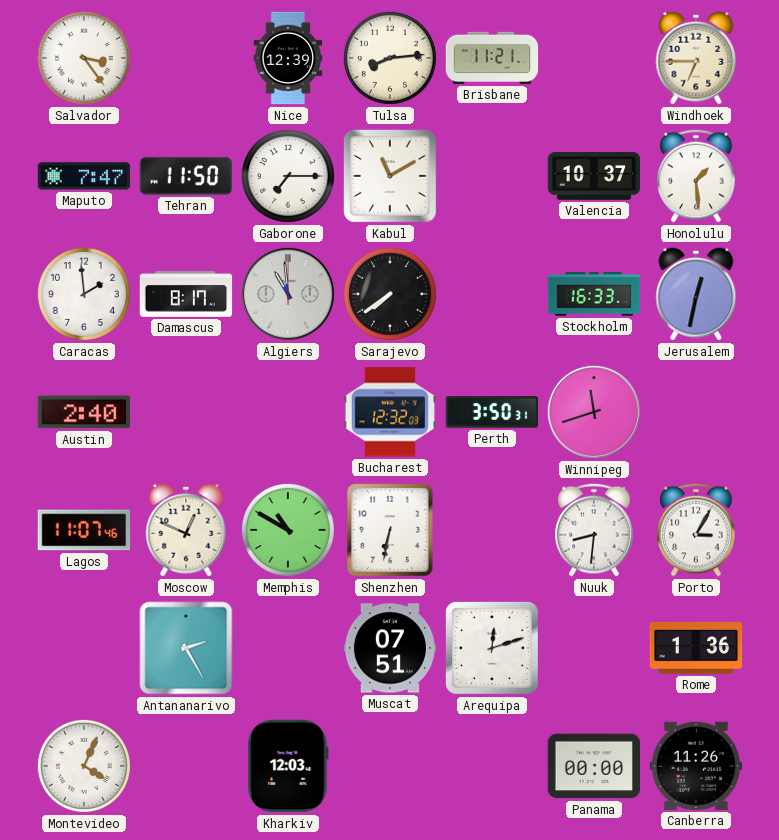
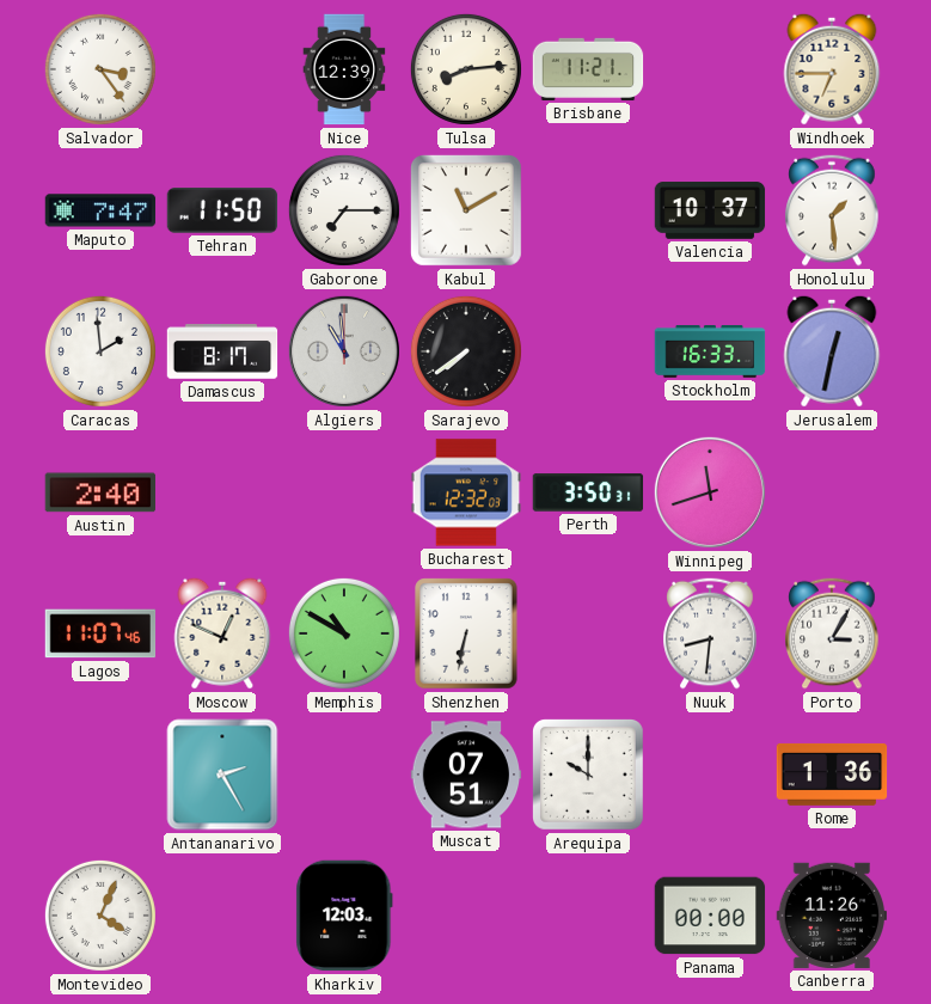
Arequipa: 12:12 -> 10:00 (588, 775)
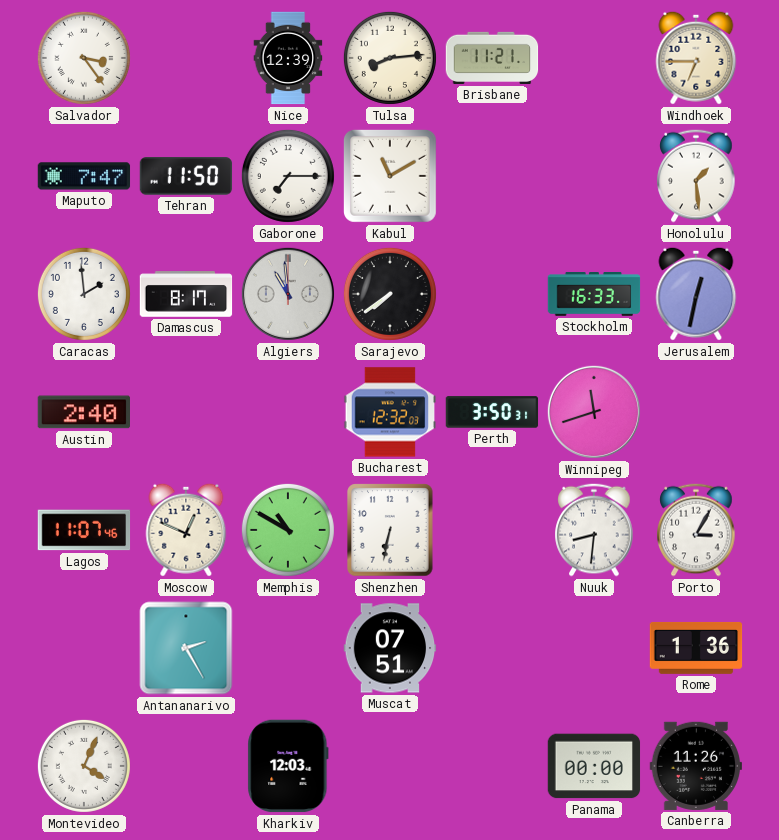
Valencia: 10:37 -> none (710, 210)
Arequipa: 10:00 -> none (588, 775)
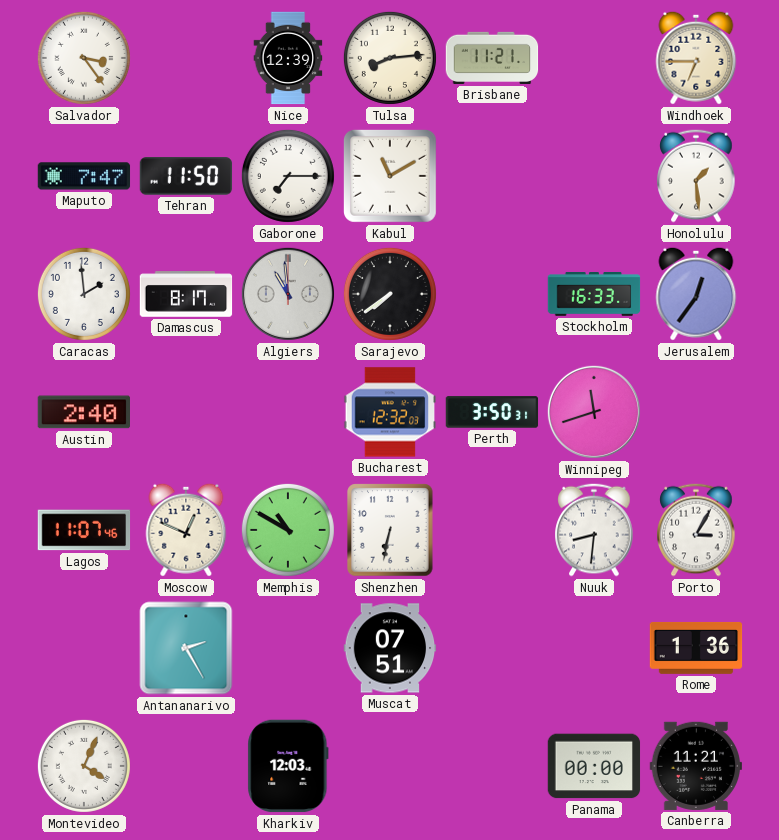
Jerusalem: 12:32 -> 12:36 (696, 294)
Canberra: 11:26 -> 11:21 (695, 766)
